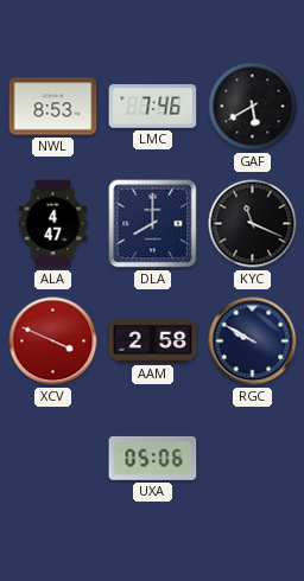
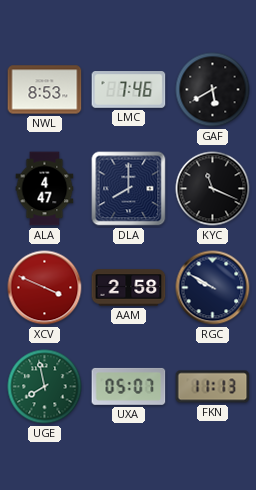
UGE: none -> 7:58 (45, 387)
UXA: 05:06 -> 05:07 (129, 386)
FKN: none -> 11:13 (213, 387)
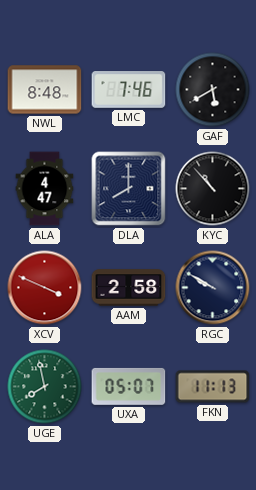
NWL: 8:53 -> 8:48 (45, 90)
KYC: 11:19 -> 10:53 (213, 189)
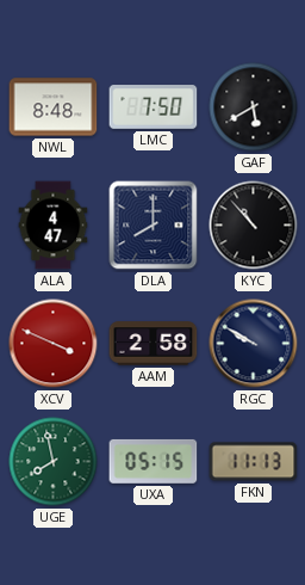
LMC: 7:46 -> 7:50 (154, 107)
UXA: 05:07 -> 05:15 (154, 461)
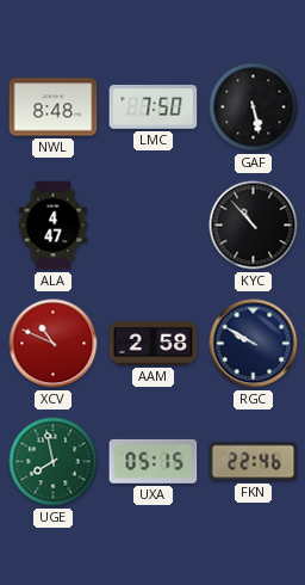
GAF: 5:40 -> 5:28 (254, 107)
DLA: 8:00 -> none (154, 226)
XCV: 3:49 -> 10:49 (54, 344)
FKN: 11:13 -> 22:46 (254, 462)
